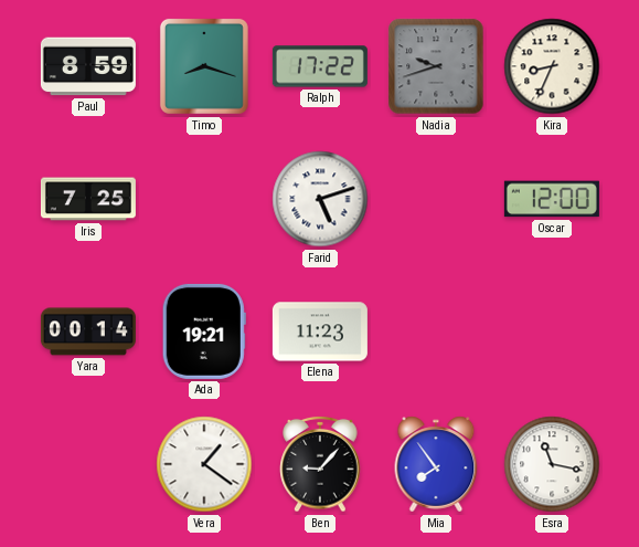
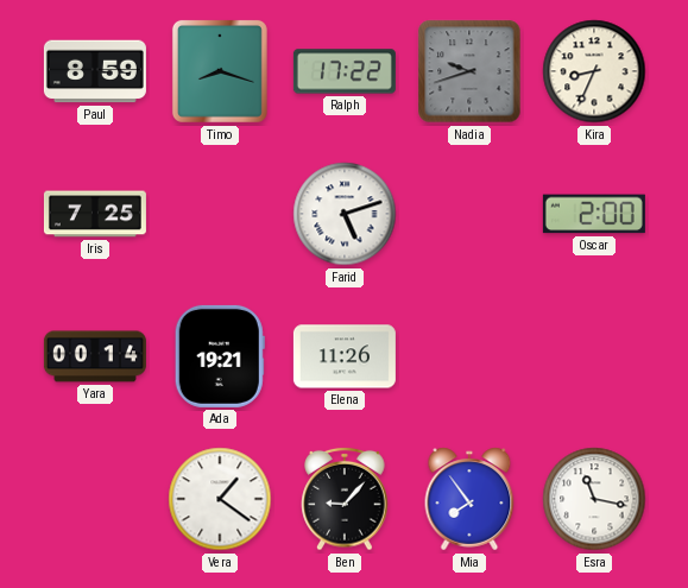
Oscar: 12:00 -> 2:00 (594, 214)
Elena: 11:23 -> 11:26 (345, 356)
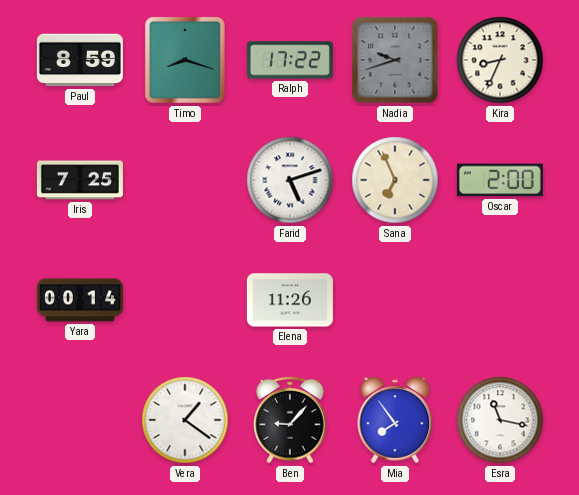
Sana: none -> 6:56 (395, 180)
Ada: 19:21 -> none (220, 356)
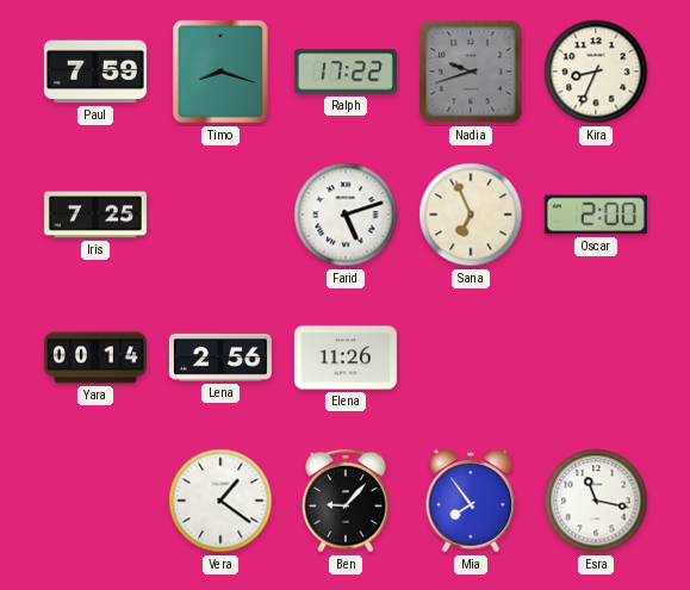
Paul: 8:59 -> 7:59 (95, 72)
Lena: none -> 2:56 (220, 358)
